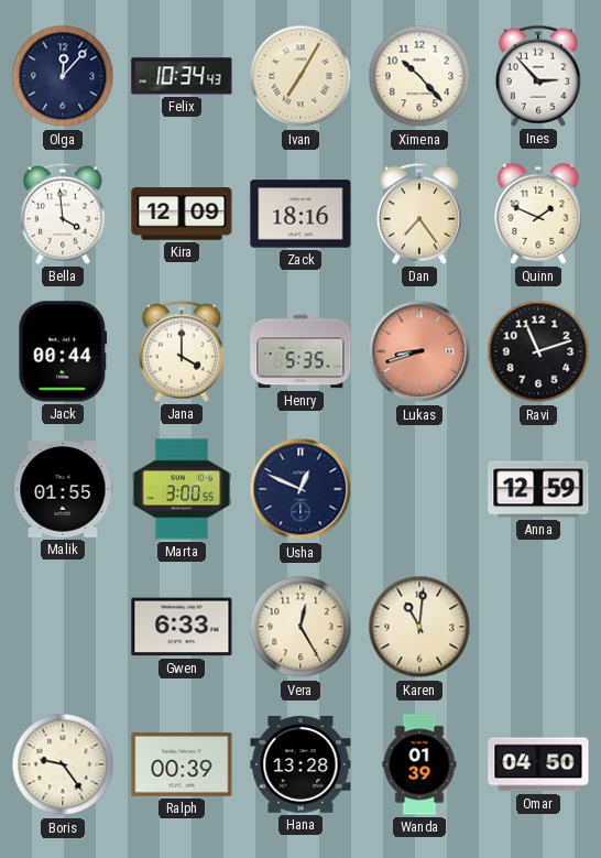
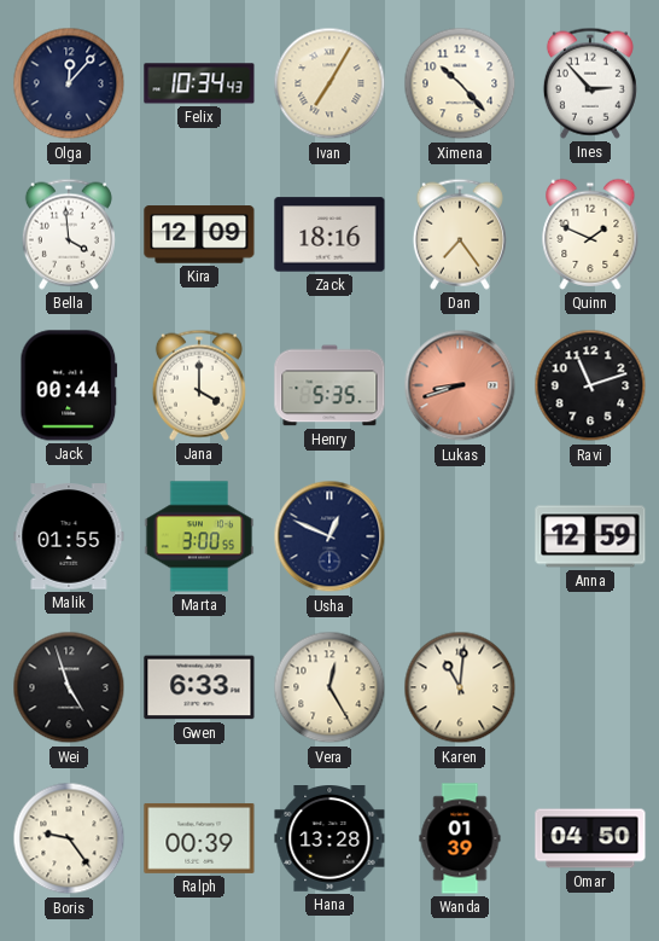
Wei: none -> 4:57 (69, 687)
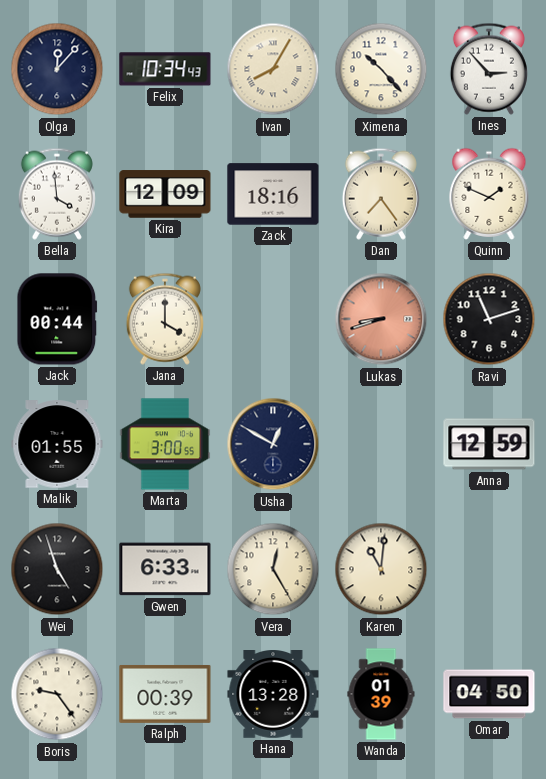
Ivan: 7:05 -> 8:05 (273, 69)
Henry: 5:35 -> none (329, 385)
Usha: 12:49 -> 12:50 (273, 444)
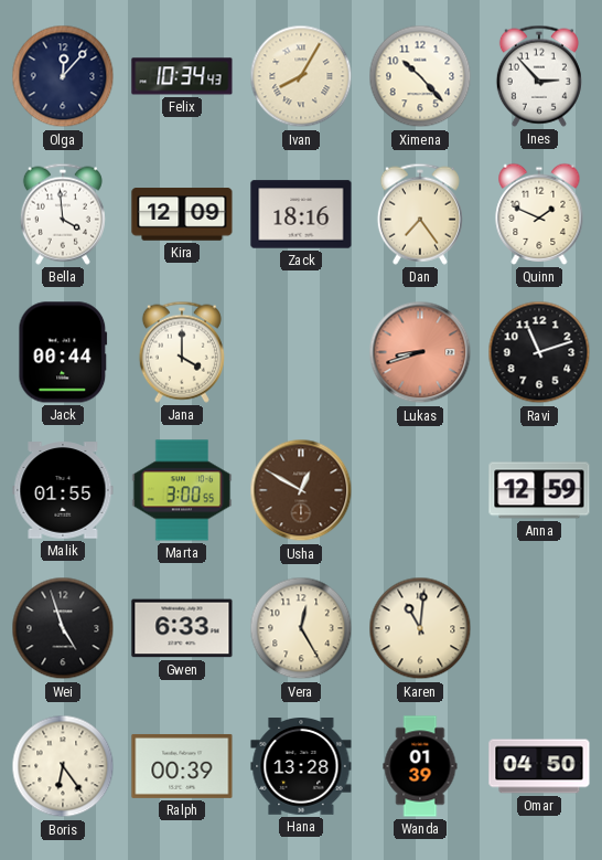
Usha dial: navy -> brown (301, 490)
Boris: 9:24 -> 6:24 (63, 766)
